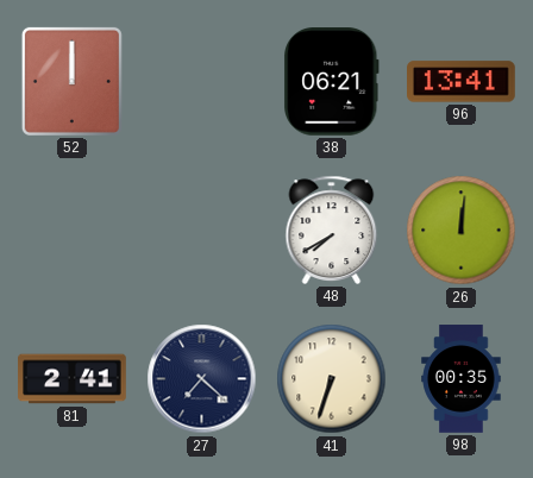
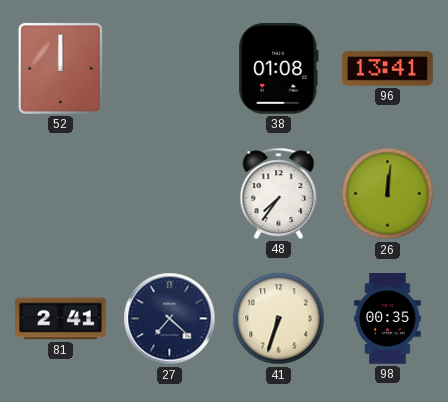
38: 06:21 -> 01:08 (279, 69)
48: 7:40 -> 7:36 (279, 193)
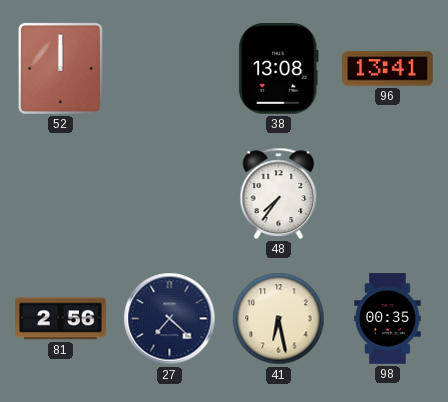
38: 01:08 -> 13:08 (279, 69)
26: 12:01 -> none (388, 194)
81: 2:41 -> 2:56 (61, 319)
41: 6:33 -> 6:28 (279, 319)
